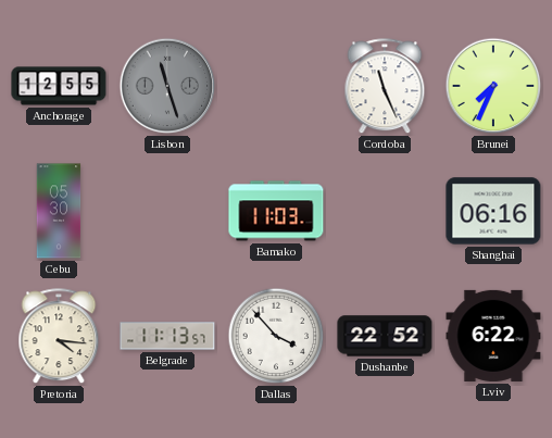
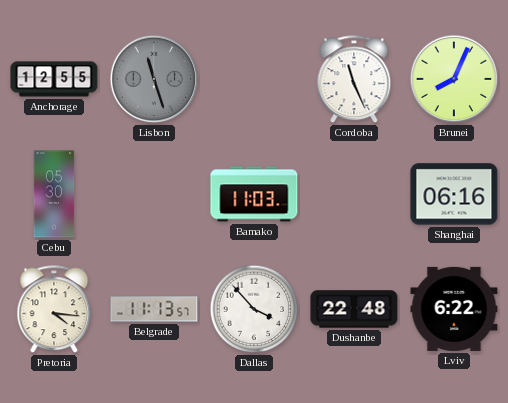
Brunei: 7:34 -> 8:04 (454, 79)
Dushanbe: 22:52 -> 22:48 (354, 309)
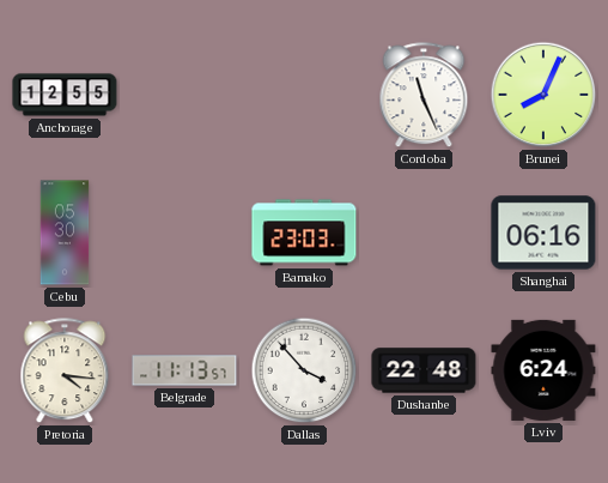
Lisbon: 11:27 -> none (154, 79)
Bamako: 11:03 -> 23:03 (304, 233)
Lviv: 6:22 -> 6:24 (543, 370)
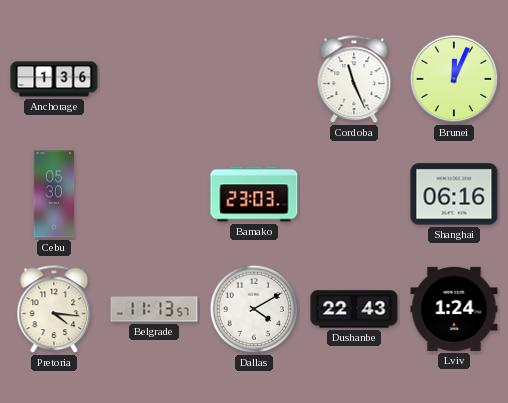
Anchorage: 12:55 -> 1:36 (54, 79)
Brunei: 8:04 -> 12:04 (454, 79)
Dallas: 3:53 -> 4:10 (254, 309)
Dushanbe: 22:48 -> 22:43 (354, 309)
Lviv: 6:24 -> 1:24 (454, 309)
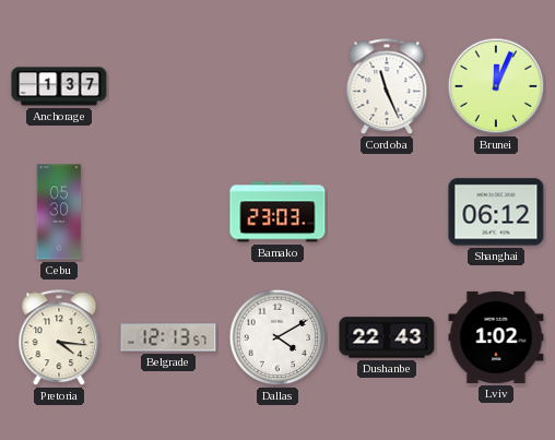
Anchorage: 1:36 -> 1:37 (59, 86)
Shanghai: 06:16 -> 06:12 (496, 212)
Belgrade: 11:13 -> 12:13 (168, 337)
Lviv: 1:24 -> 1:02 (496, 337)
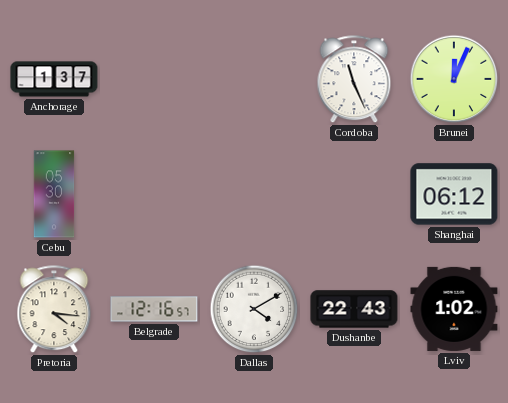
Bamako: 23:03 -> none (277, 212)
Belgrade: 12:13 -> 12:16 (154, 309)
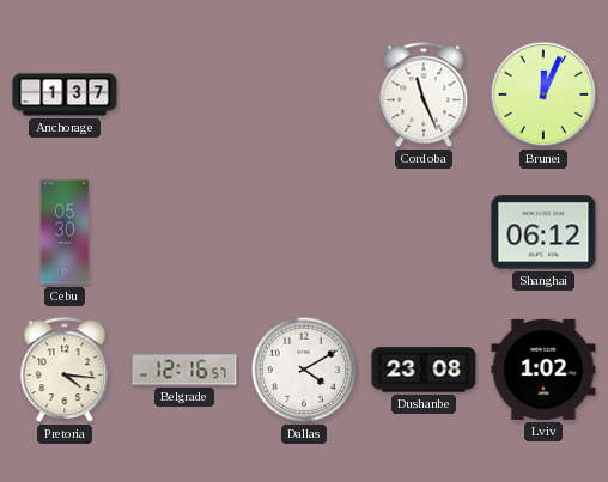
Dushanbe: 22:43 -> 23:08 (424, 370)
